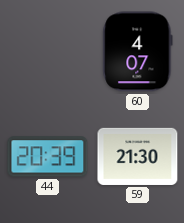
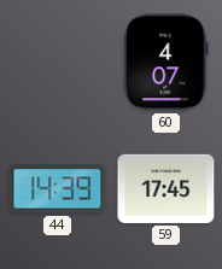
44: 20:39 -> 14:39 (58, 189)
59: 21:30 -> 17:45 (166, 188)
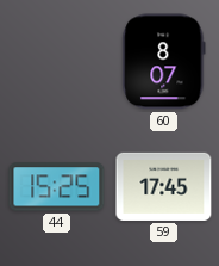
60: 4:07 -> 8:07 (164, 62)
44: 14:39 -> 15:25 (57, 187)
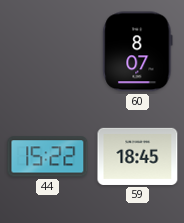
44: 15:25 -> 15:22 (48, 157)
59: 17:45 -> 18:45 (138, 156)
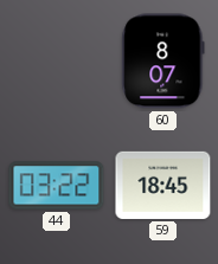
44: 15:22 -> 03:22 (57, 186)
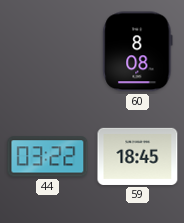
60: 8:07 -> 8:08 (138, 52)
